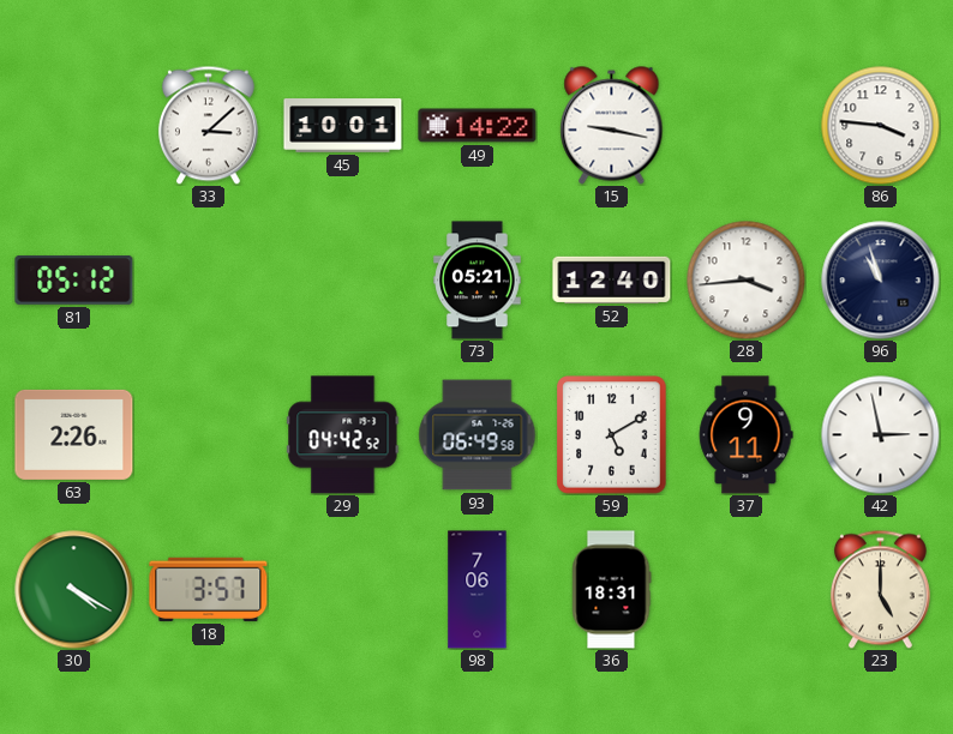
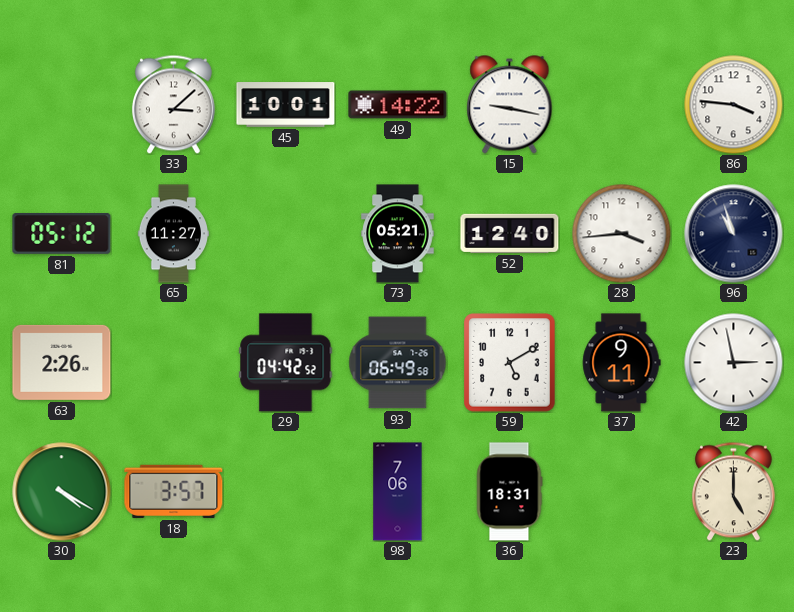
65: none -> 11:27 (173, 234)
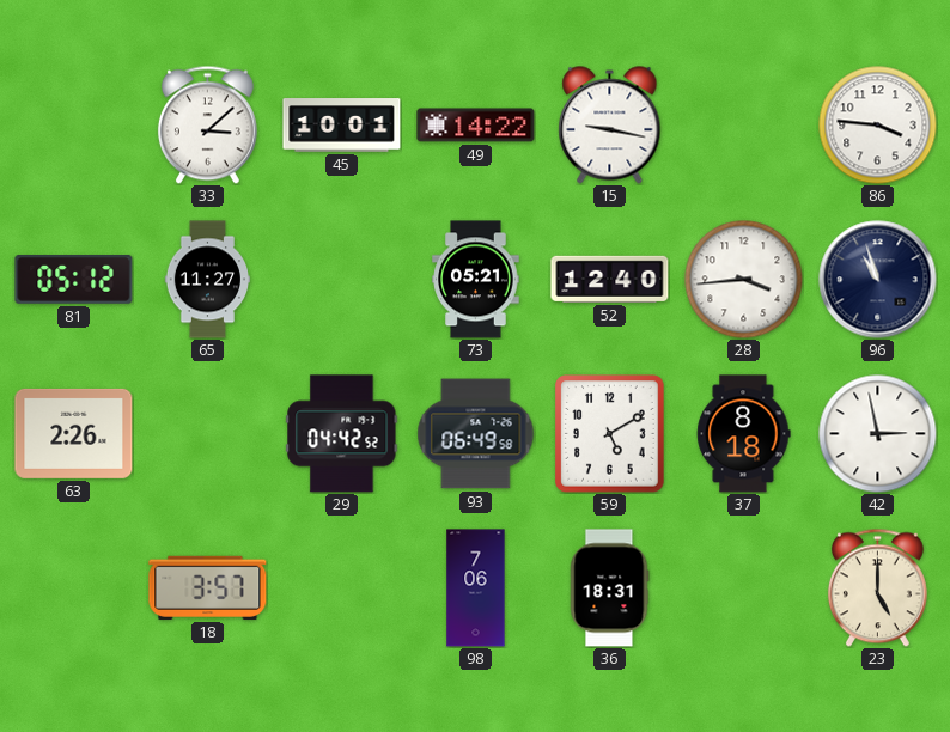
37: 9:11 -> 8:18 (744, 434)
30: 4:20 -> none (62, 492)
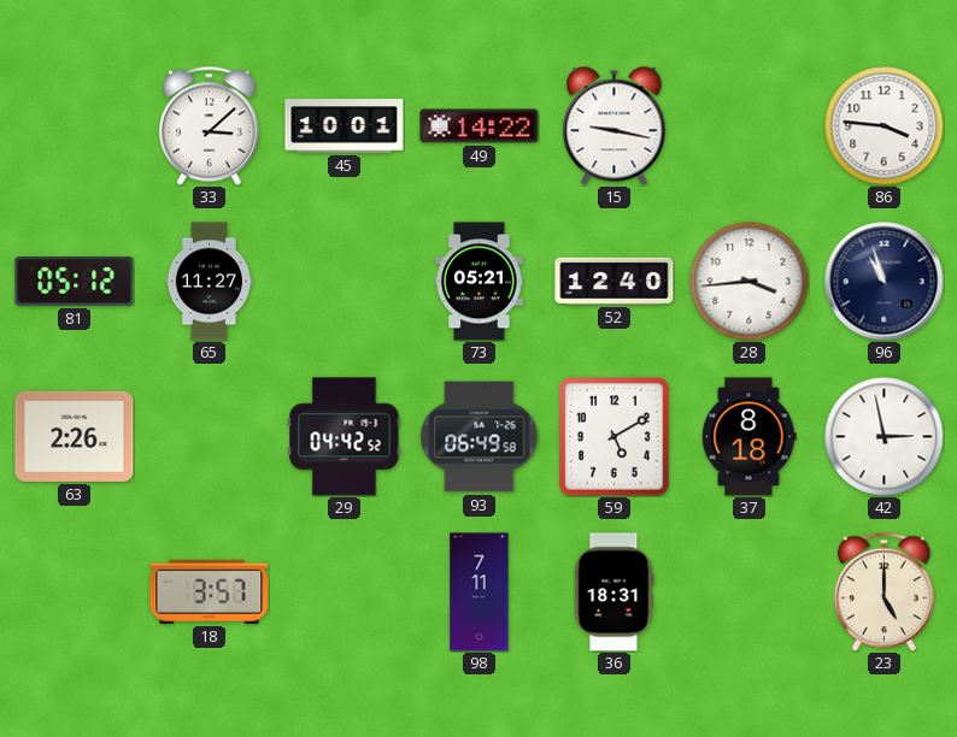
98: 7:06 -> 7:11 (480, 592)
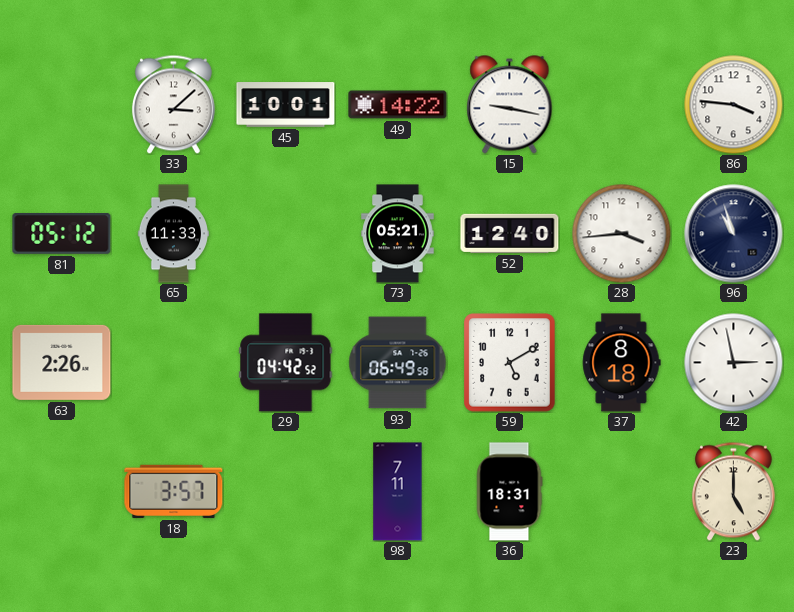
65: 11:27 -> 11:33 (173, 234)
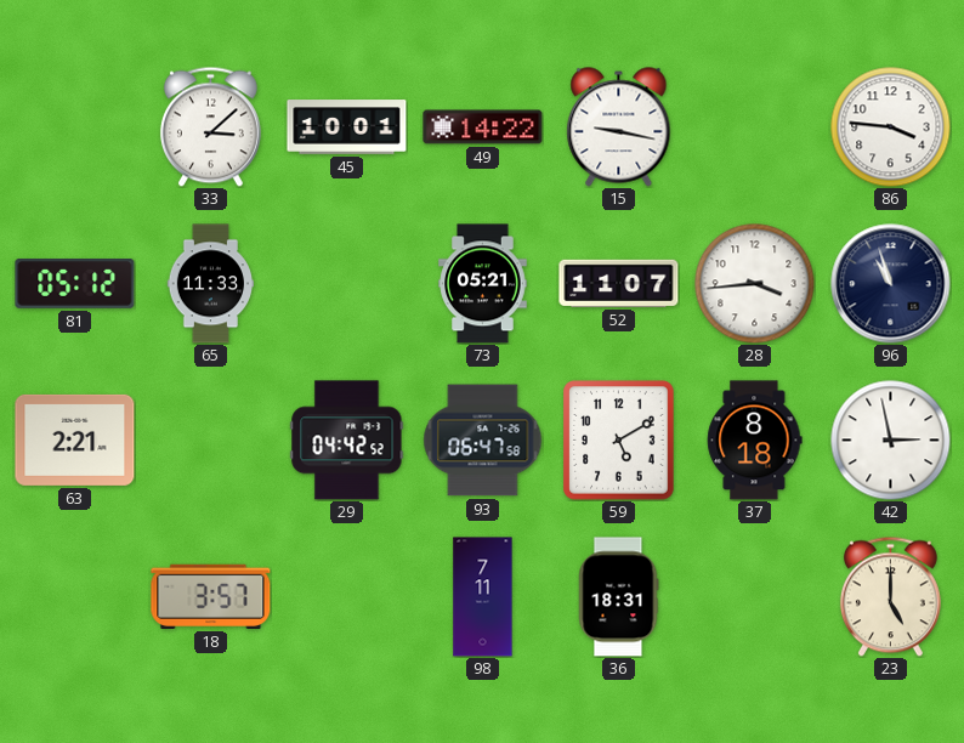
52: 12:40 -> 11:07 (619, 283)
63: 2:26 -> 2:21 (75, 439)
93: 06:49 -> 06:47 (483, 441)
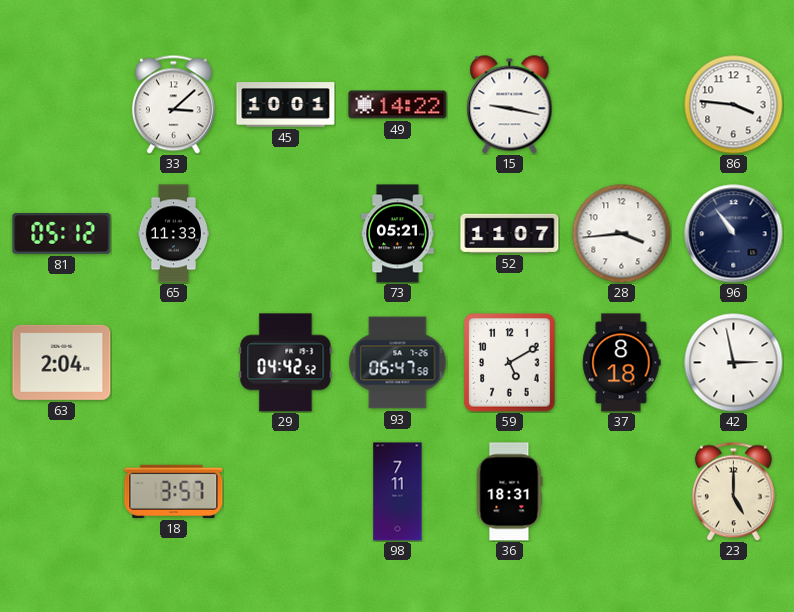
96: 10:57 -> 10:54 (734, 234)
63: 2:21 -> 2:04 (62, 362)
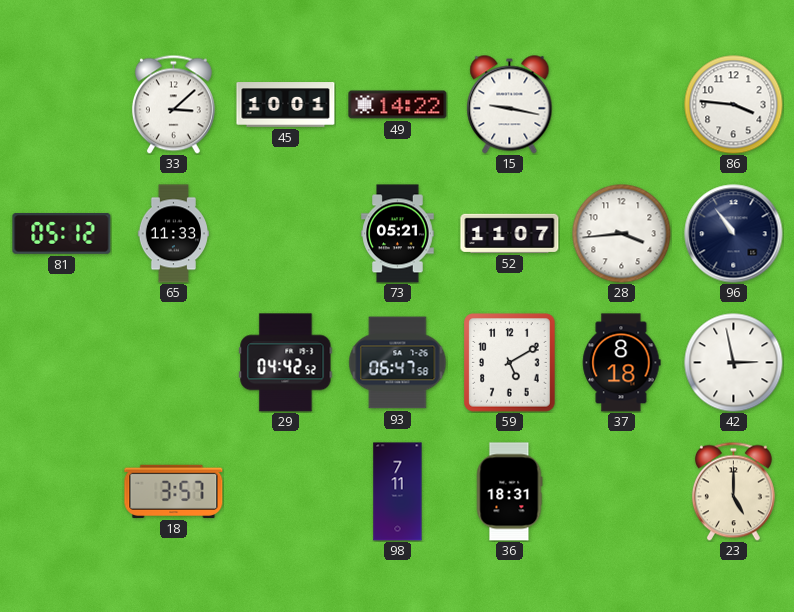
63: 2:04 -> none (62, 362)
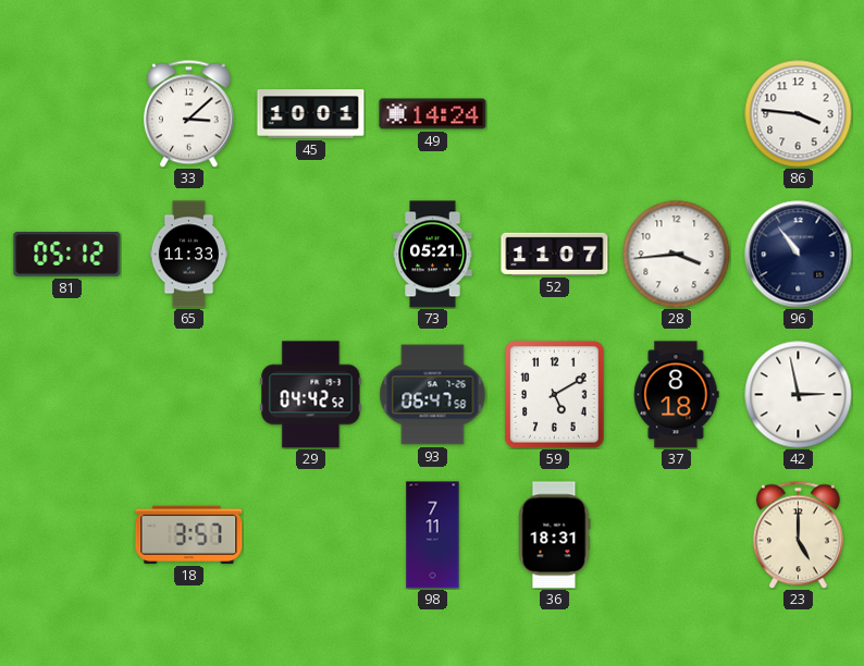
49: 14:22 -> 14:24 (433, 114)
15: 9:17 -> none (510, 105)
